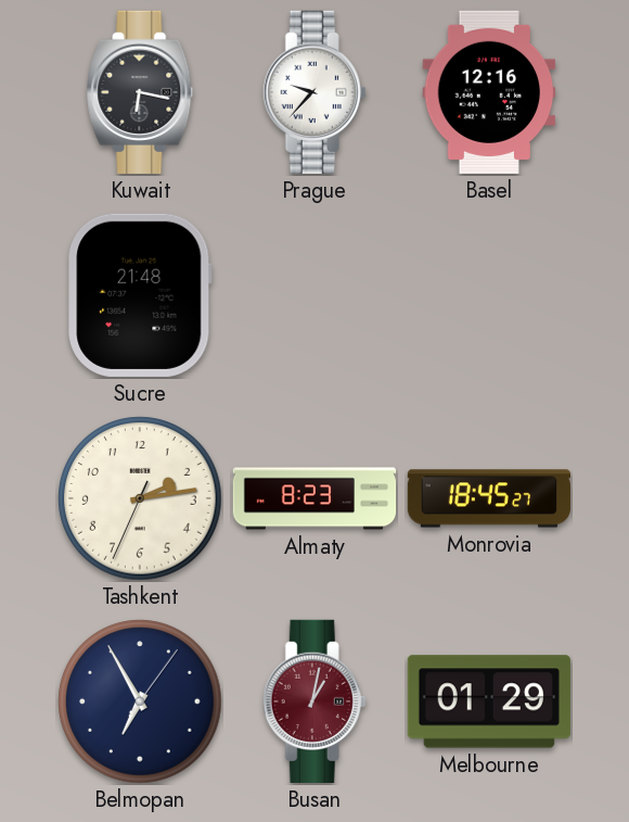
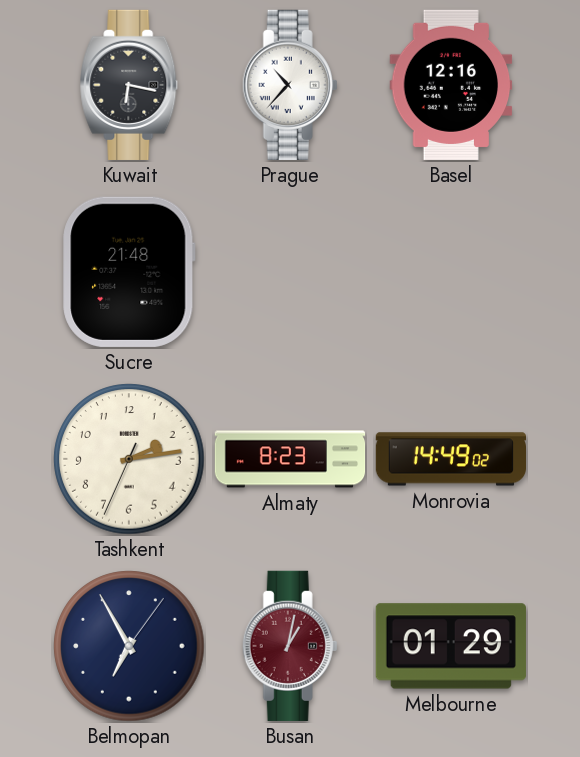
Prague: 9:37 -> 10:37 (290, 85)
Monrovia: 18:45 -> 14:49 (450, 459)
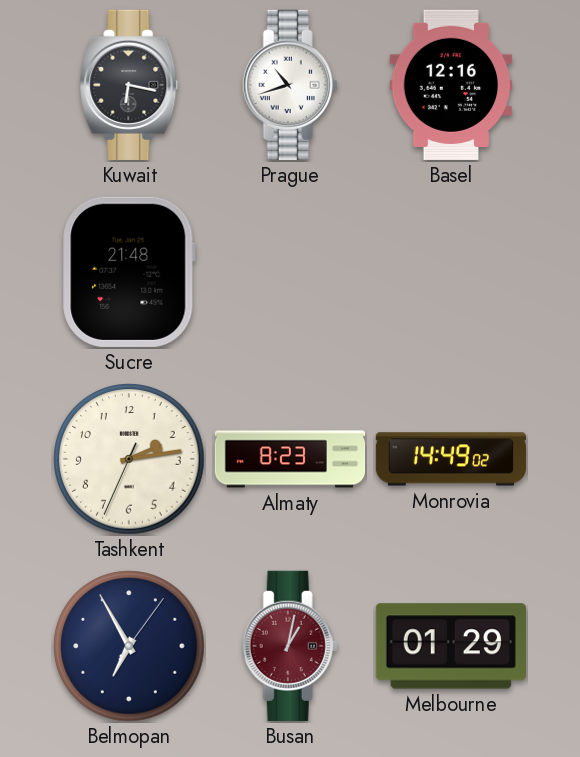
Prague: 10:37 -> 10:42 (290, 85)
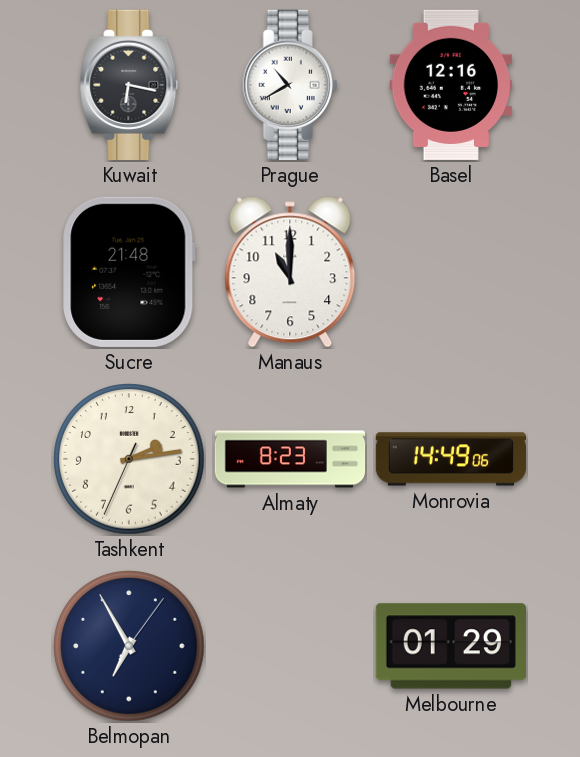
Prague: 10:42 -> 10:40 (290, 85)
Manaus: none -> 11:00 (290, 272)
Monrovia: 14:49:02 -> 14:49:06 (450, 459)
Busan: 1:02 -> none (290, 646)
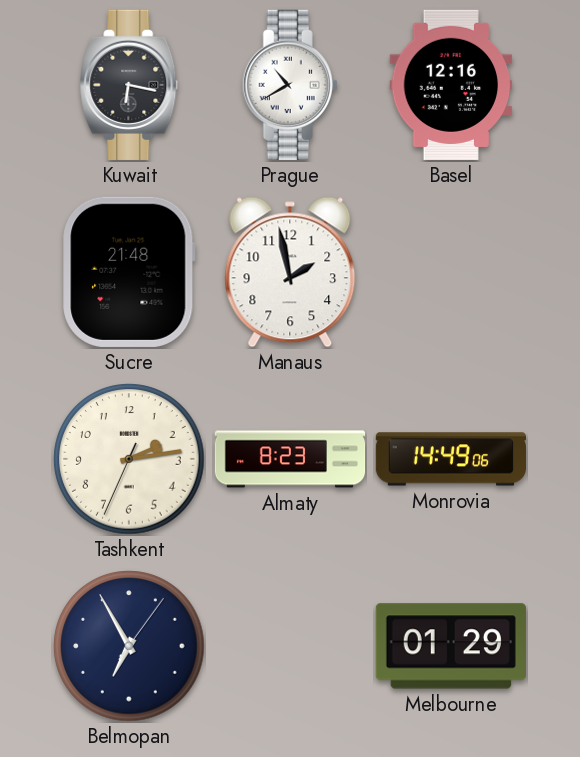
Manaus: 11:00 -> 1:58 (290, 272)
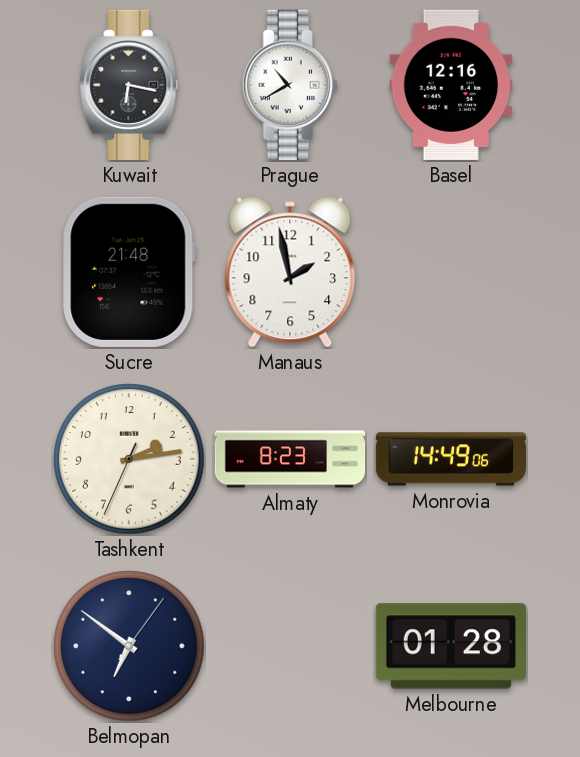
Belmopan: 6:55 -> 6:51 (129, 646)
Melbourne: 01:29 -> 01:28 (451, 646)
